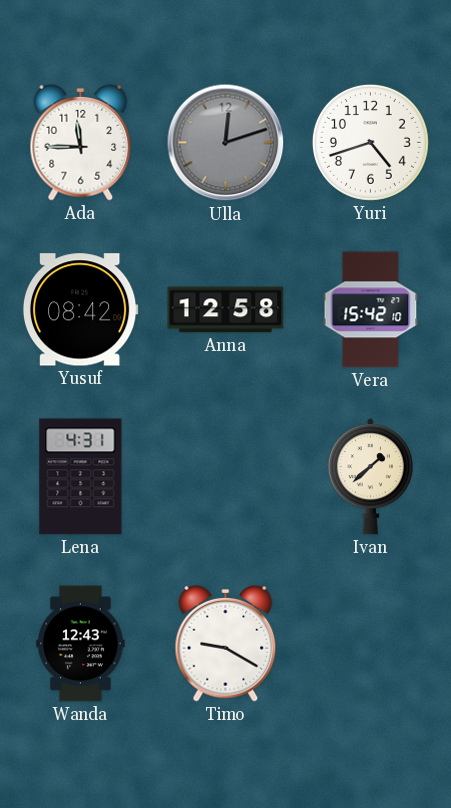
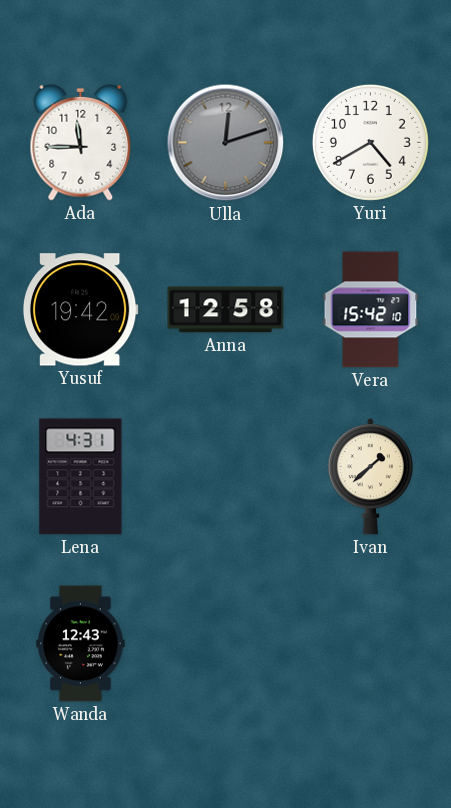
Yuri: 4:42 -> 4:40 (370, 142)
Yusuf: 08:42 -> 19:42 (80, 310)
Timo: 9:20 -> none (226, 643)
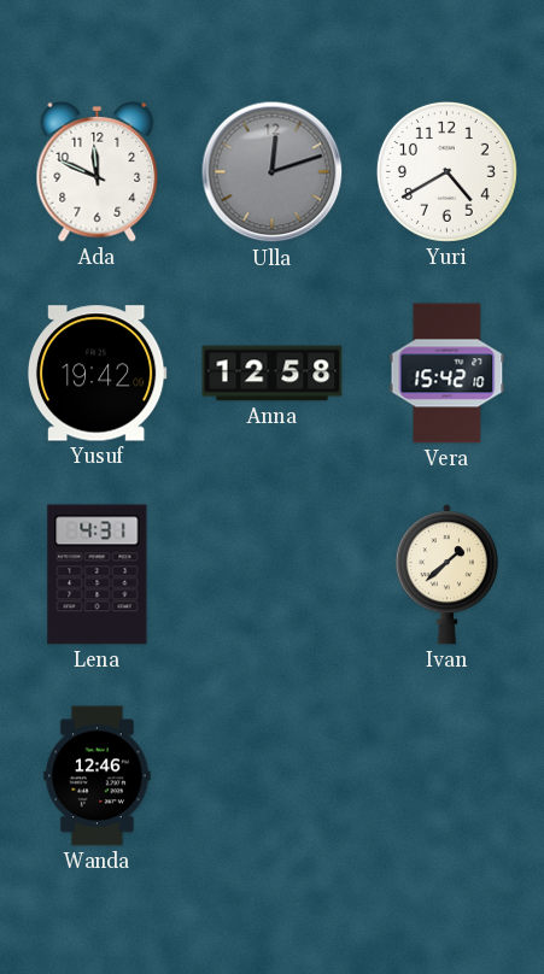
Ada: 11:45 -> 11:49 (98, 171)
Wanda: 12:43 -> 12:46 (98, 776)
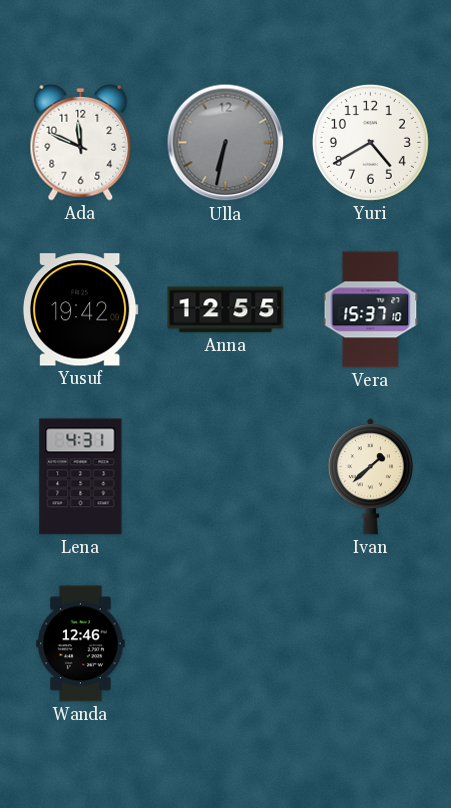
Ulla: 12:12 -> 6:32 (226, 143)
Anna: 12:58 -> 12:55 (226, 310)
Vera: 15:42 -> 15:37 (371, 310)
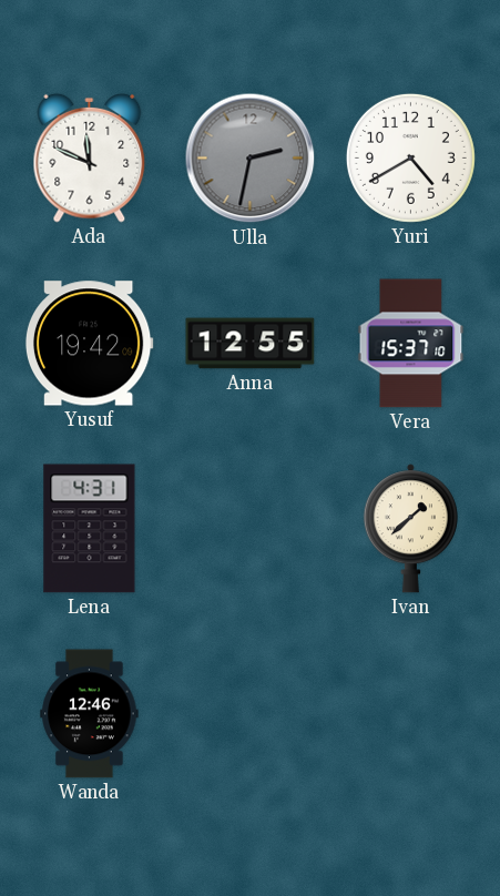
Ulla: 6:32 -> 2:32 (251, 159)
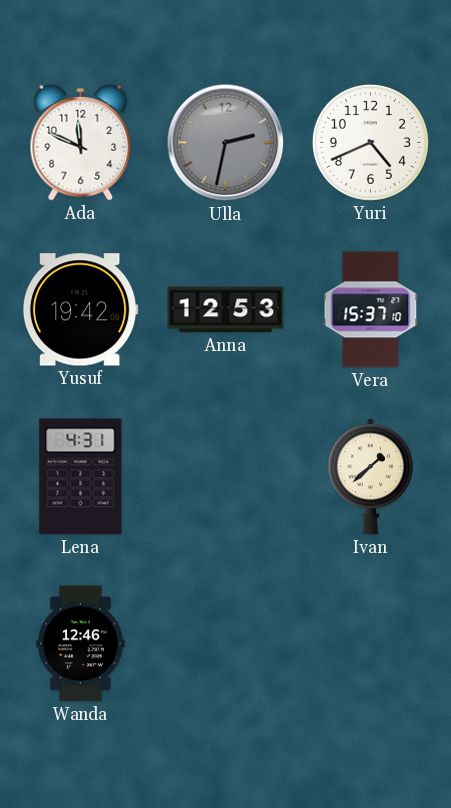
Yuri: 4:40 -> 4:41 (370, 142)
Anna: 12:55 -> 12:53 (226, 310)
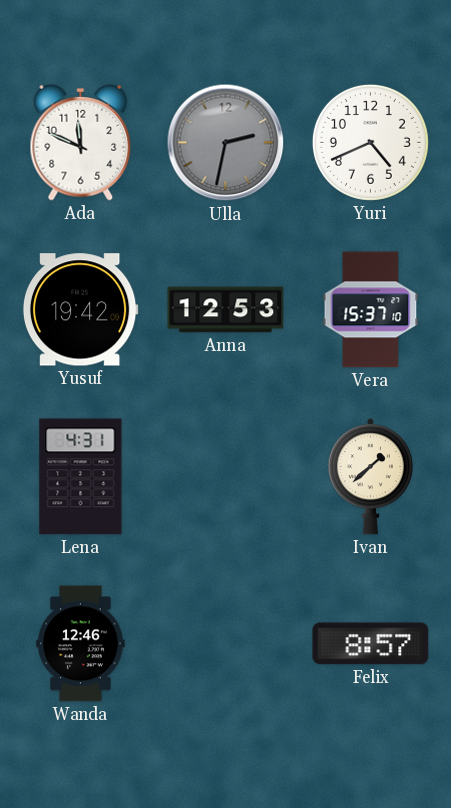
Felix: none -> 8:57 (371, 644)
